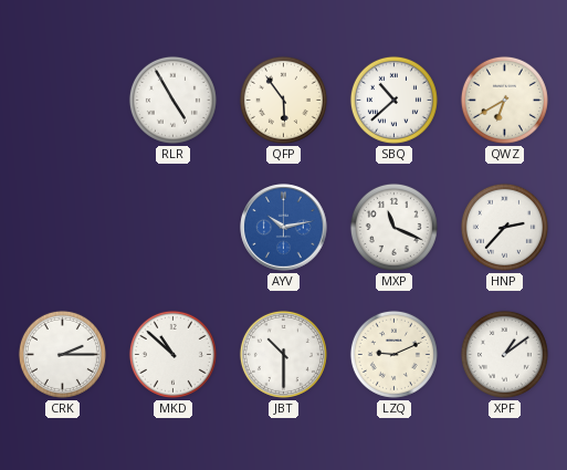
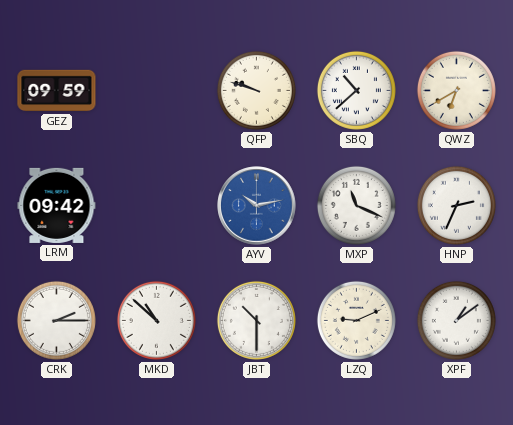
GEZ: none -> 09:59 (57, 91)
RLR: 4:55 -> none (172, 100)
QFP: 5:54 -> 9:48 (256, 90)
LRM: none -> 09:42 (57, 205)
HNP: 2:37 -> 2:34 (456, 205)
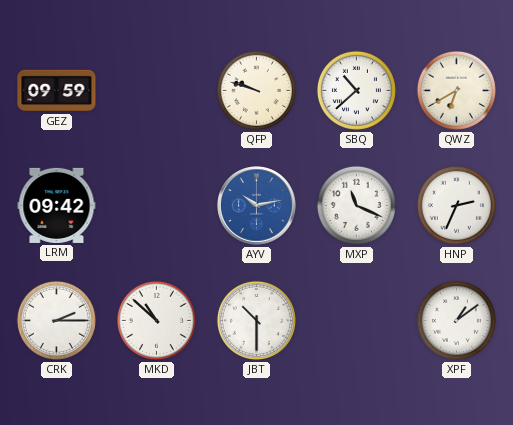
LZQ: 9:11 -> none (356, 320)
